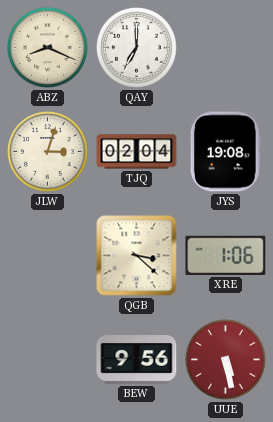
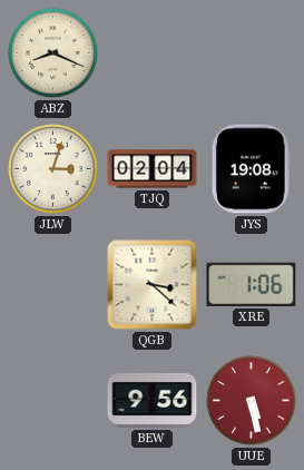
QAY: 7:00 -> none (137, 48)
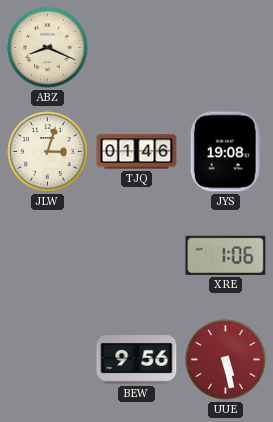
TJQ: 02:04 -> 01:46 (137, 152)
QGB: 3:22 -> none (153, 285)
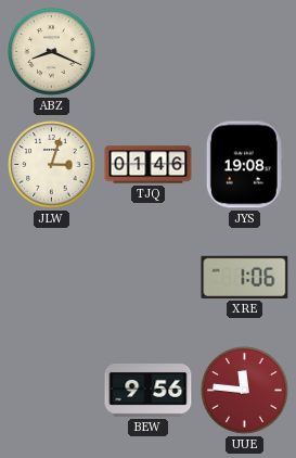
UUE: 5:28 -> 11:46 (245, 391)
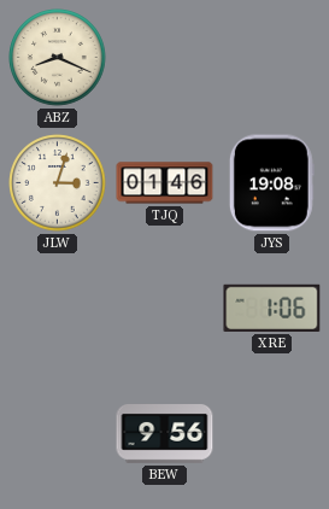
UUE: 11:46 -> none (245, 391)
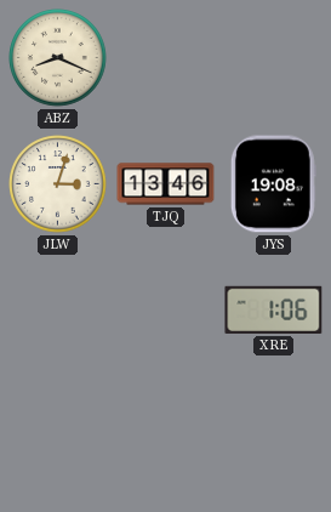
TJQ: 01:46 -> 13:46 (166, 184)
BEW: 9:56 -> none (165, 434)
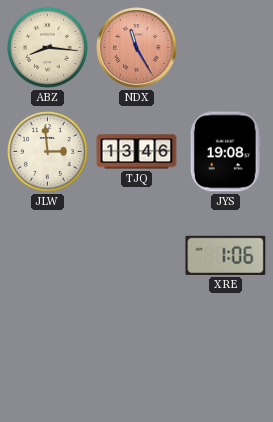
ABZ: 8:19 -> 8:16 (48, 48)
NDX: none -> 11:25 (137, 48)
JLW: 3:03 -> 2:59 (48, 152)
